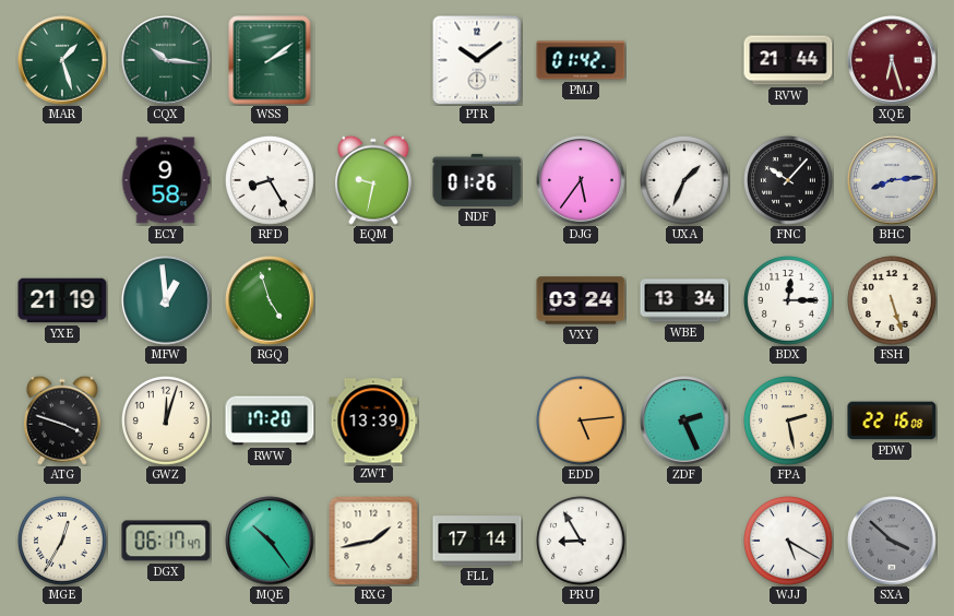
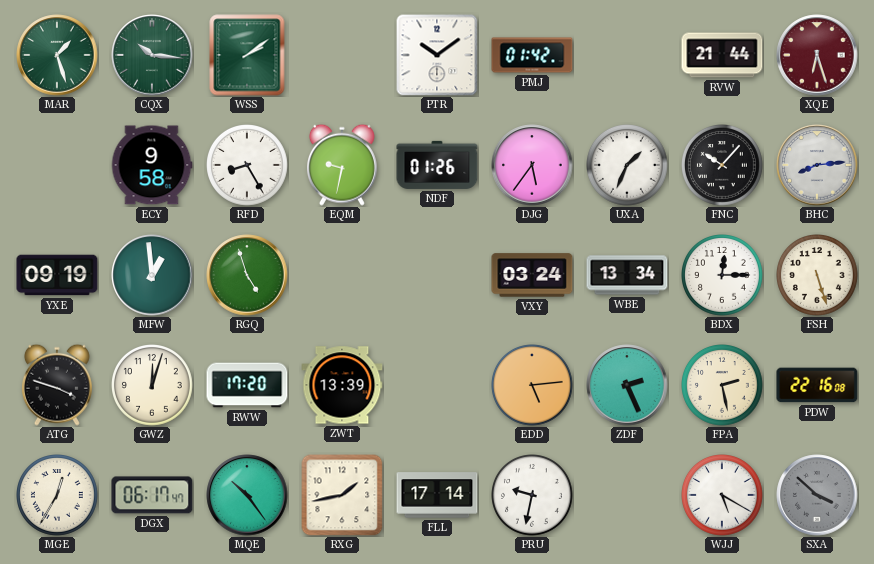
YXE: 21:19 -> 09:19 (57, 275)
PRU: 8:55 -> 9:32 (533, 496)
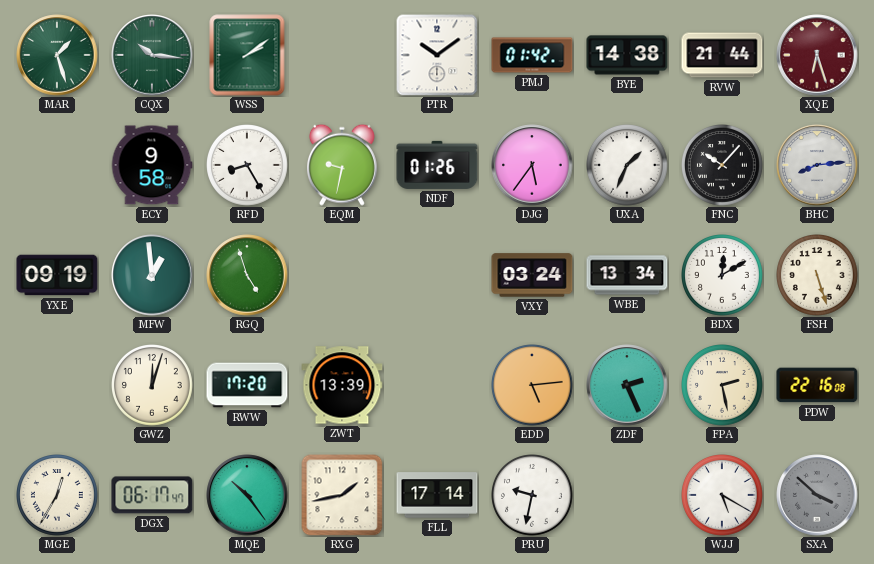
BYE: none -> 14:38 (627, 55)
BDX: 12:15 -> 12:10 (723, 276)
ATG: 3:48 -> none (57, 385)
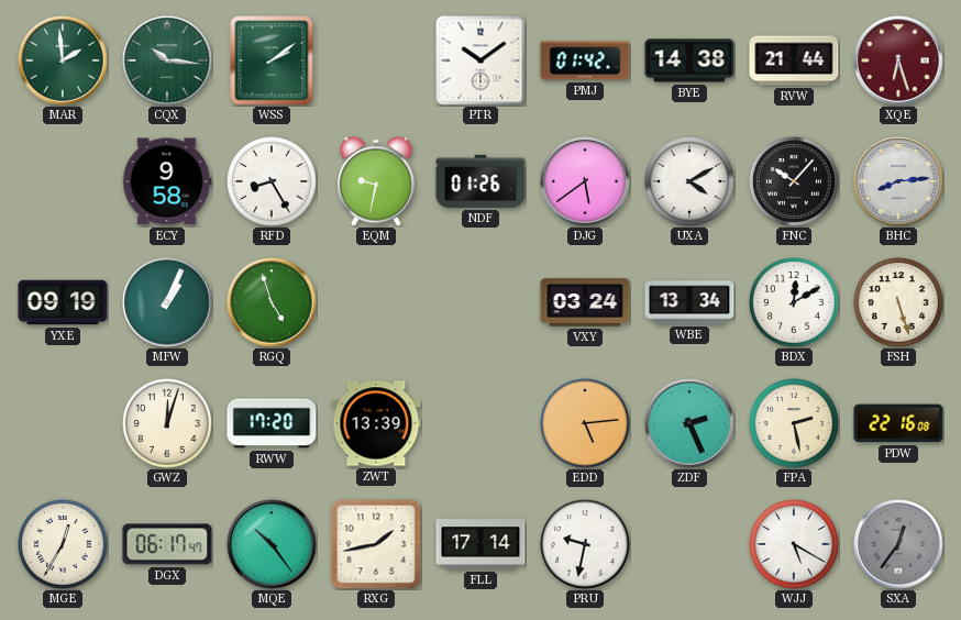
MAR: 1:27 -> 1:59 (63, 60)
DJG: 5:36 -> 5:39 (585, 181)
UXA: 1:34 -> 4:10 (691, 182)
MFW: 12:59 -> 1:04 (167, 302)
SXA: 3:52 -> 12:36 (898, 544)
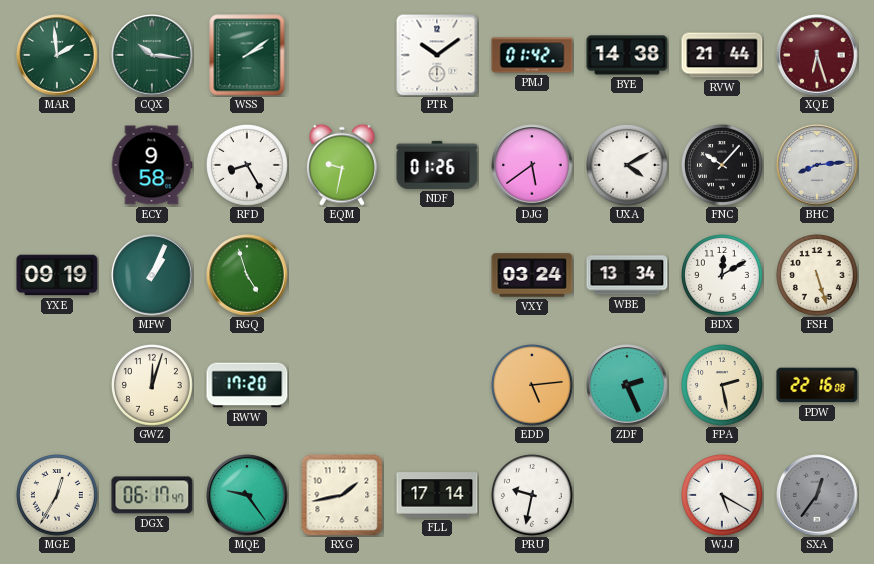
ZWT: 13:39 -> none (376, 423)
MQE: 10:24 -> 9:24 (247, 495)
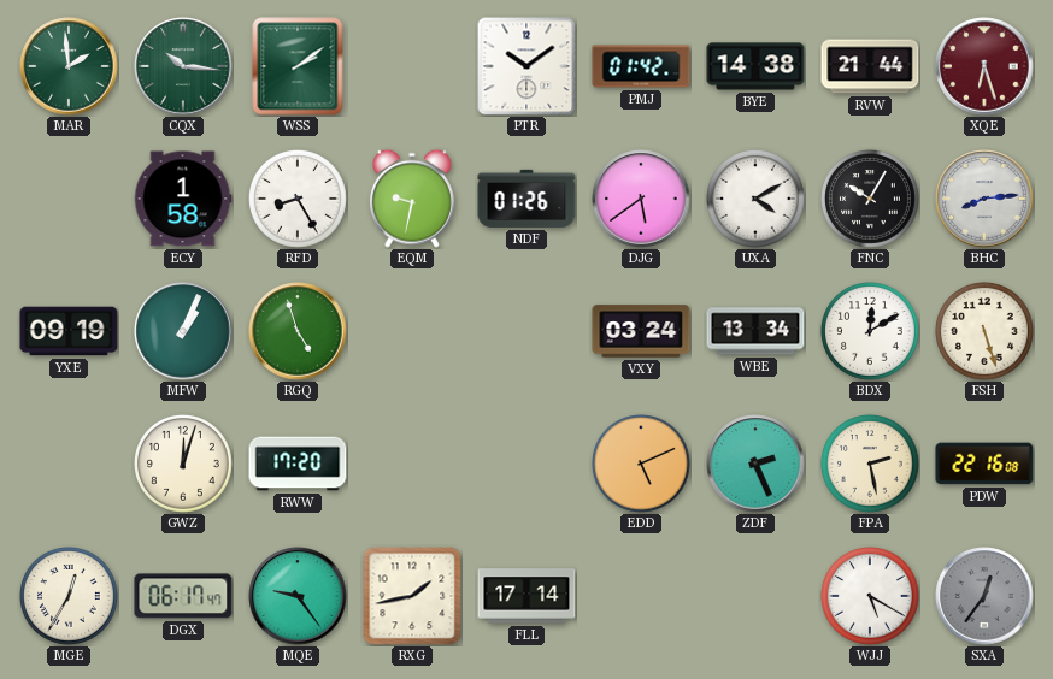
ECY: 9:58 -> 1:58 (183, 199)
FNC: 10:07 -> 10:05 (871, 200)
EDD: 5:14 -> 5:11 (642, 465)
PRU: 9:32 -> none (533, 496)
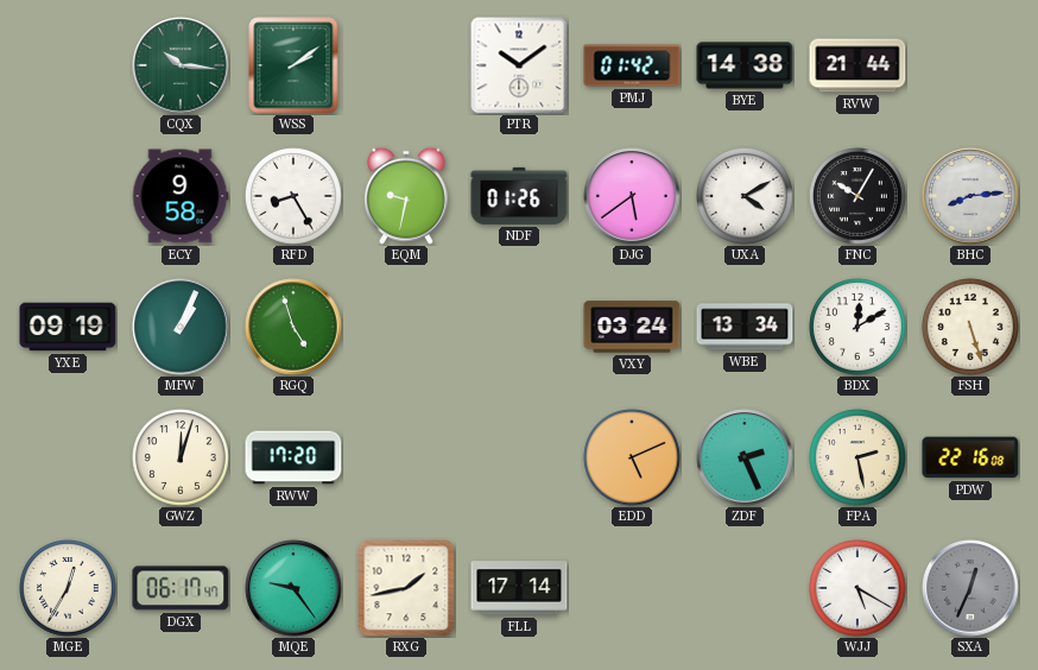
MAR: 1:59 -> none (69, 66)
XQE: 6:27 -> none (984, 66)
ECY: 1:58 -> 9:58 (181, 196)
SXA: 12:36 -> 12:34 (970, 588)
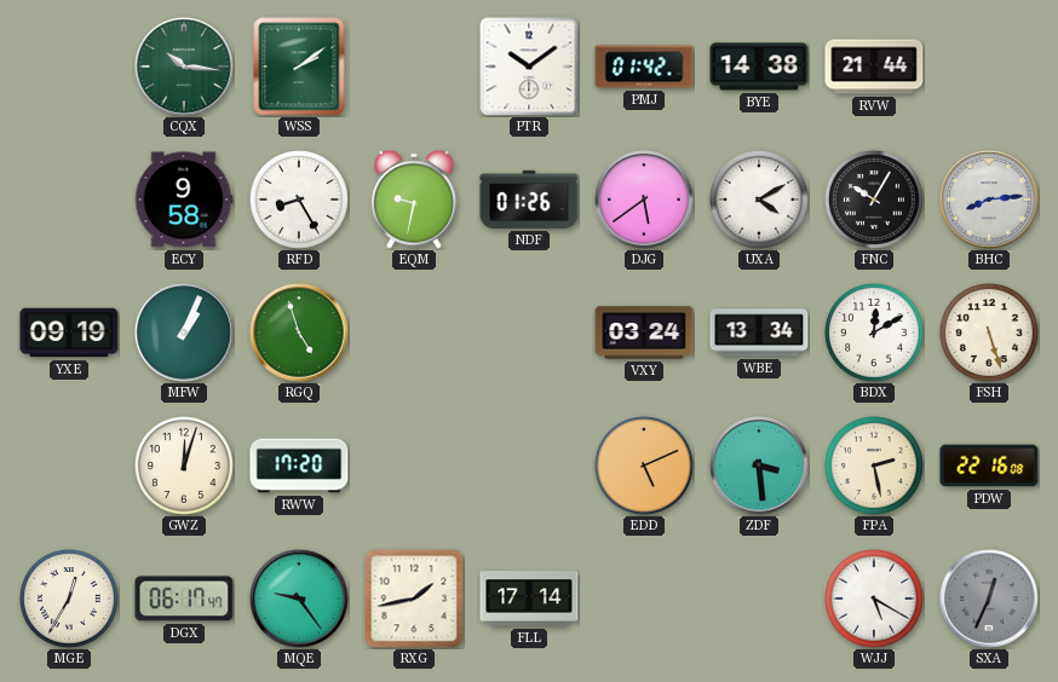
ZDF: 2:26 -> 3:29 (759, 466)
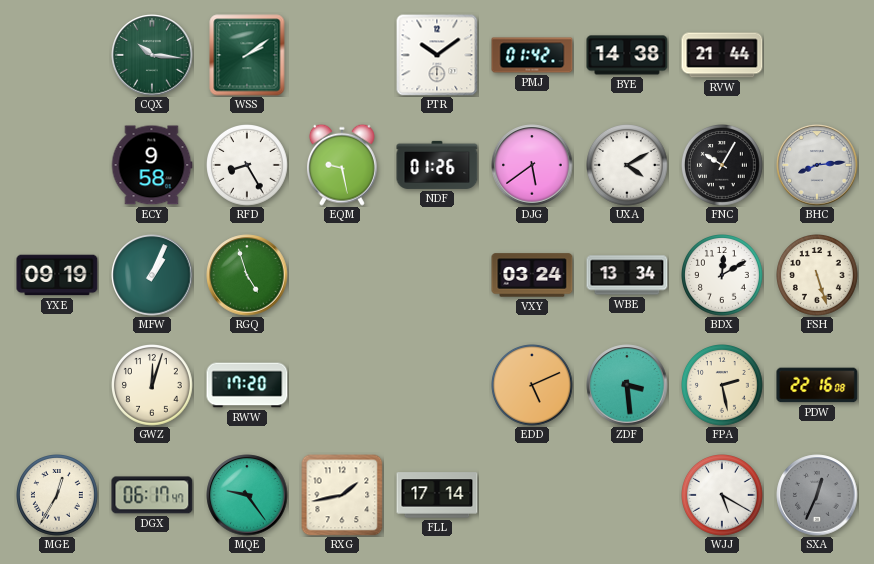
EQM: 9:32 -> 9:28 (342, 165)
